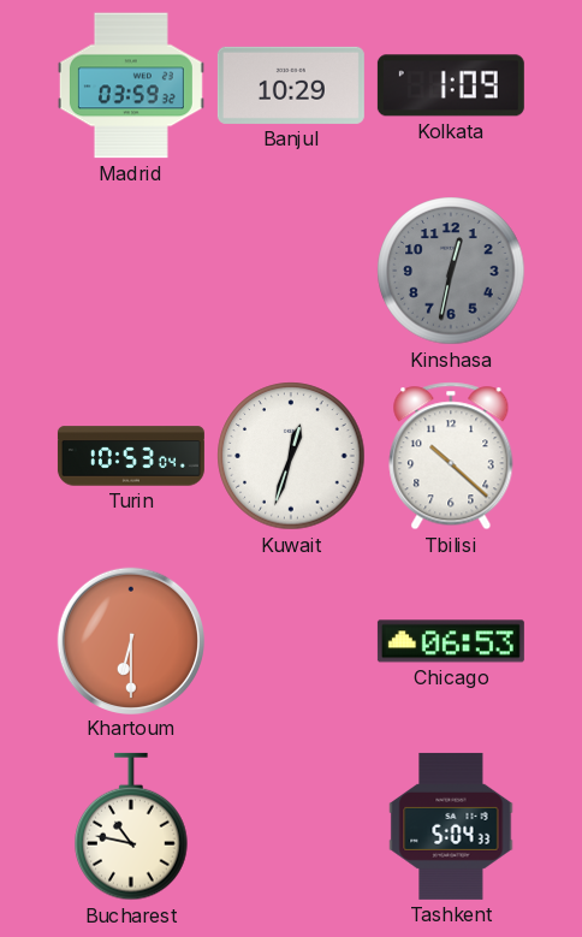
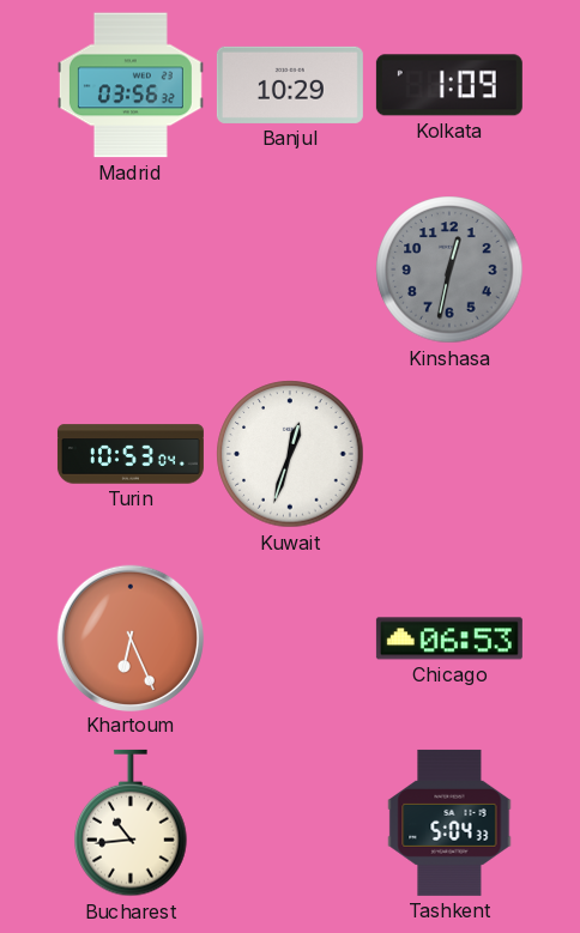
Madrid: 03:59 -> 03:56 (131, 85)
Tbilisi: 10:22 -> none (451, 456)
Khartoum: 6:30 -> 6:26 (129, 637)
Bucharest: 10:47 -> 10:44 (131, 823)
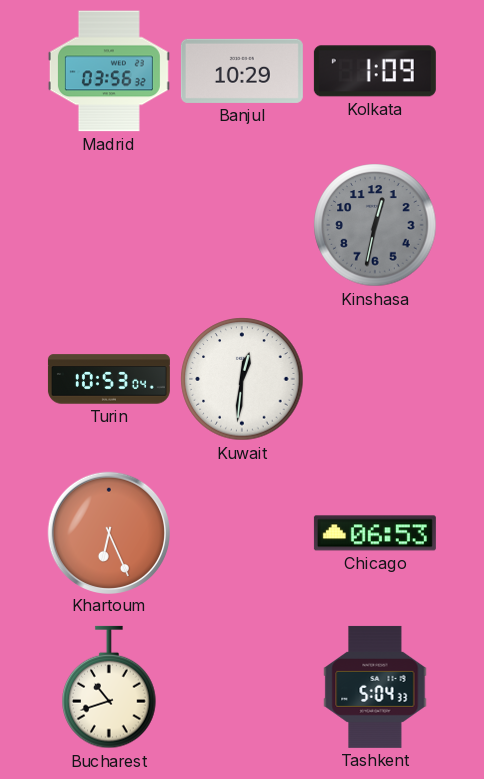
Kuwait: 12:33 -> 12:31 (242, 379)
Bucharest: 10:44 -> 10:42 (109, 687)
